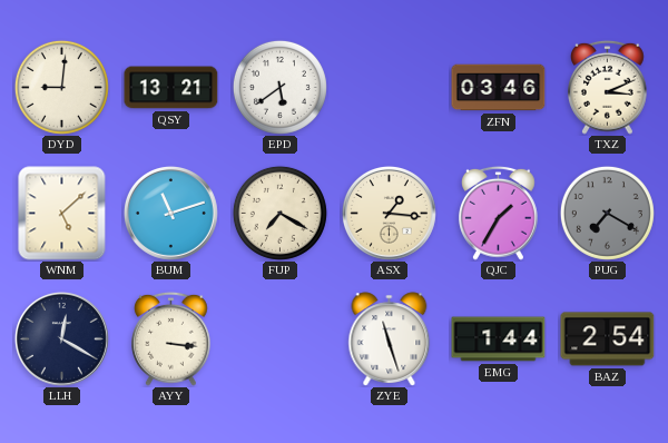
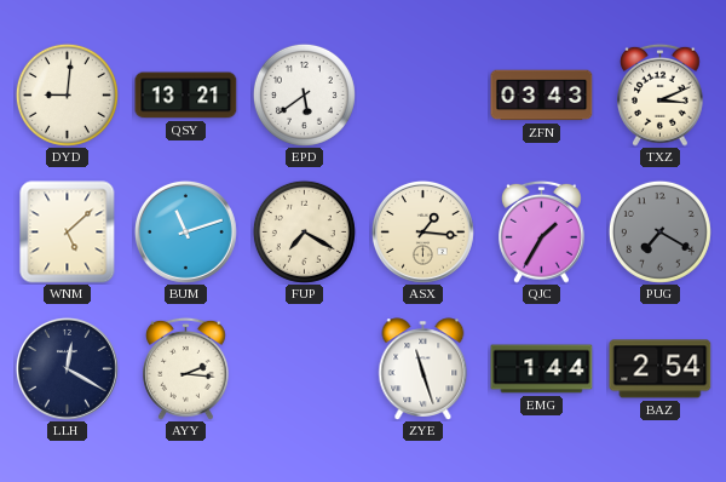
ZFN: 03:46 -> 03:43 (542, 96)
AYY: 3:16 -> 2:16 (186, 368)
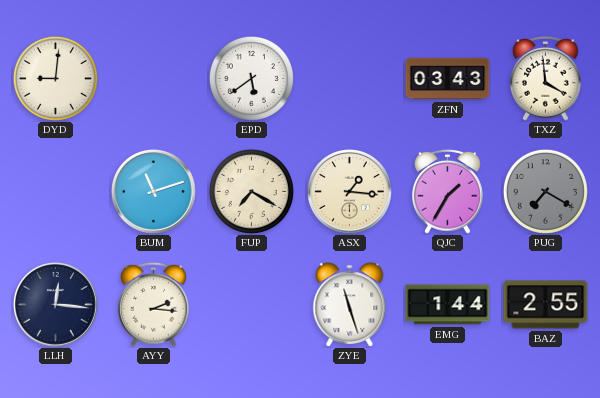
QSY: 13:21 -> none (186, 96)
TXZ: 3:11 -> 3:59 (546, 78)
WNM: 5:08 -> none (68, 233)
LLH: 12:20 -> 12:16 (55, 304)
BAZ: 2:54 -> 2:55 (546, 305)
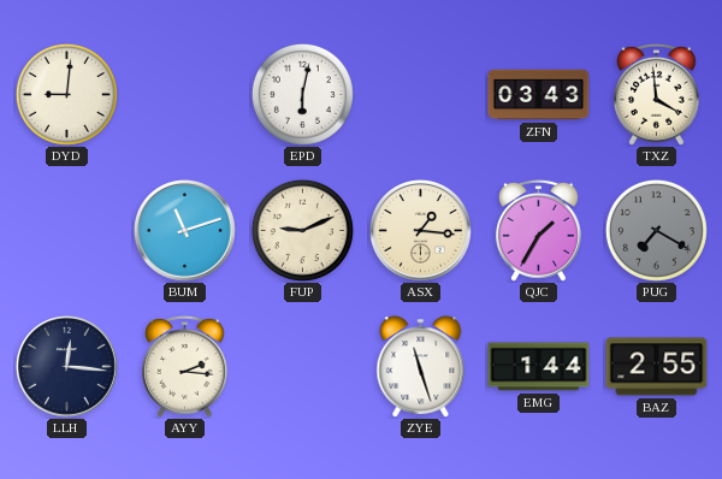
EPD: 5:39 -> 6:02 (302, 94)
FUP: 7:20 -> 9:11 (302, 230)
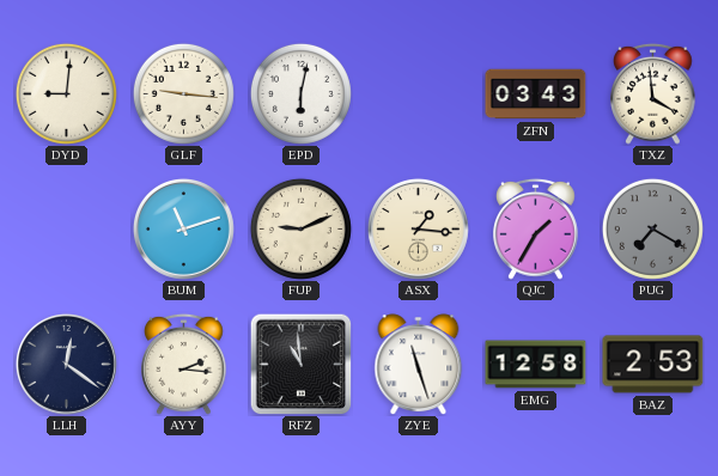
GLF: none -> 9:16 (183, 93)
LLH: 12:16 -> 12:21 (66, 364)
RFZ: none -> 10:59 (300, 364)
EMG: 1:44 -> 12:58 (536, 365)
BAZ: 2:55 -> 2:53 (653, 365)
